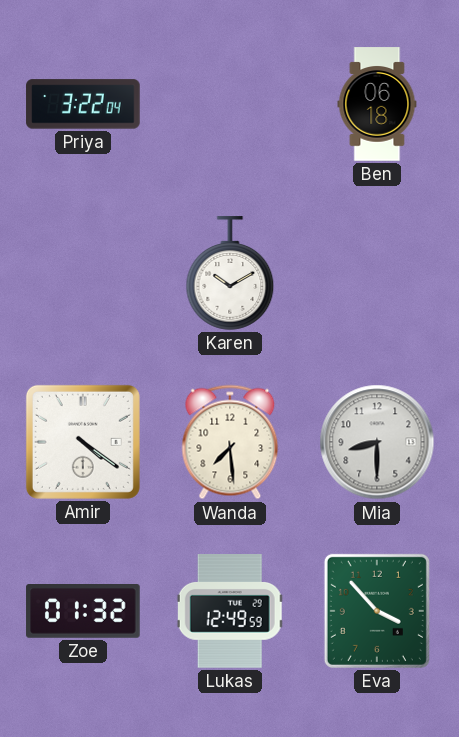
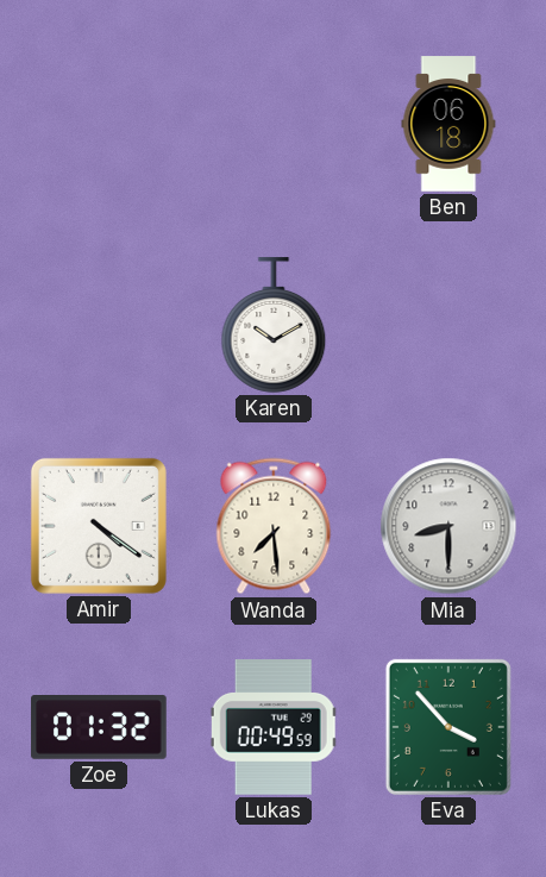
Priya: 3:22 -> none (83, 104)
Lukas: 12:49 -> 00:49 (274, 727)
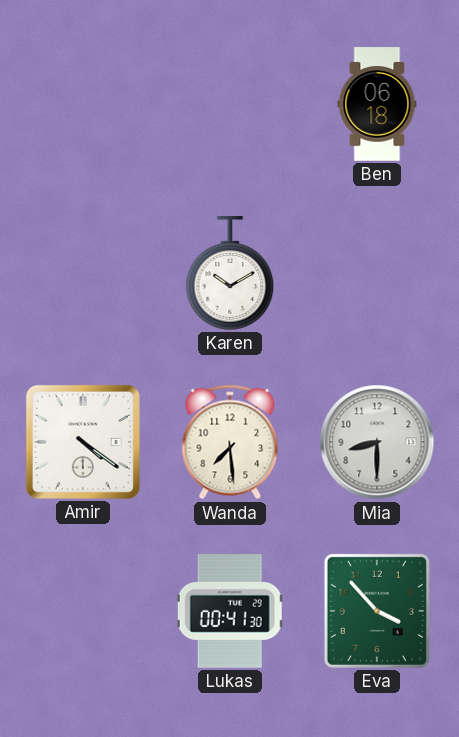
Zoe: 01:32 -> none (99, 728)
Lukas: 00:49 -> 00:41 (230, 611)
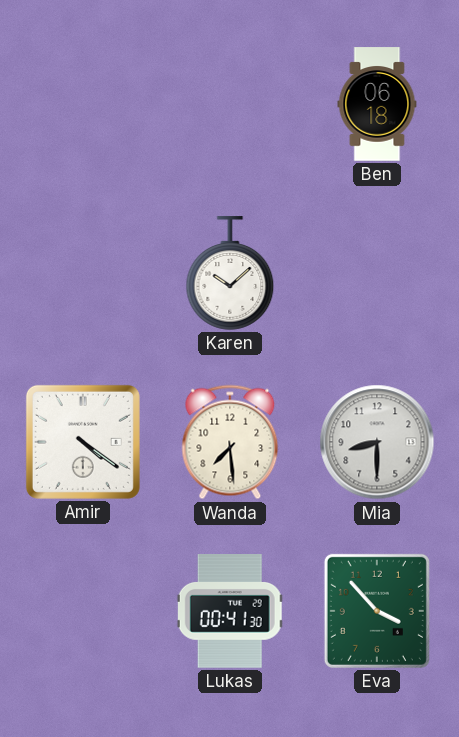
Karen: 10:10 -> 10:08 (230, 273)
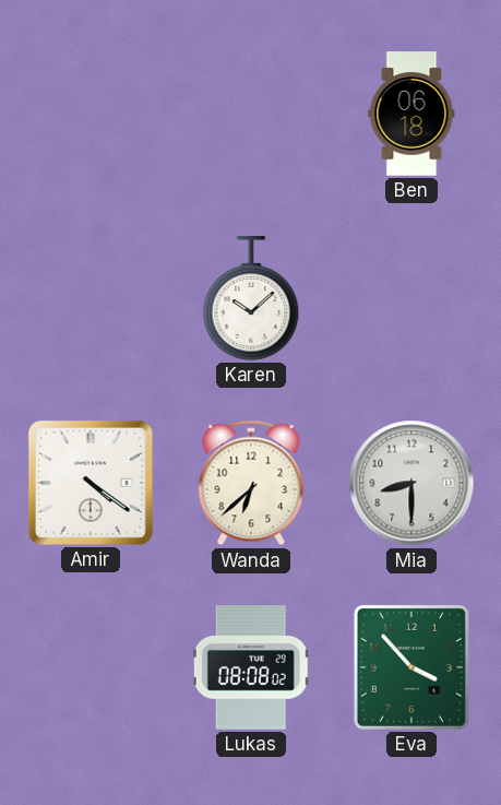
Wanda: 7:29 -> 6:38 (251, 483)
Lukas: 00:41 -> 08:08 (251, 667)
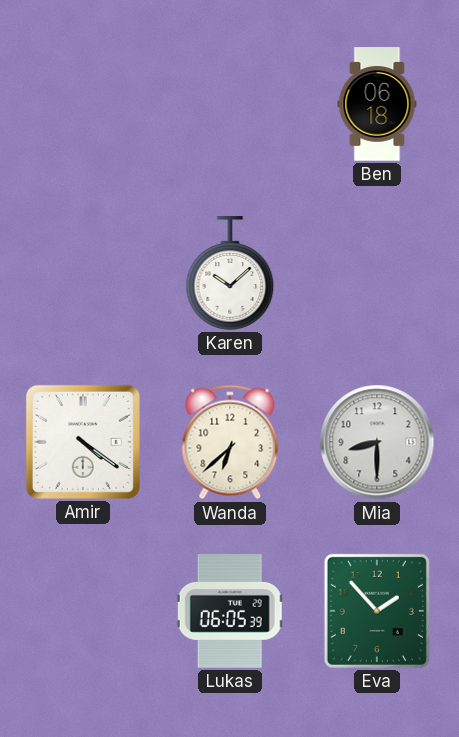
Lukas: 08:08 -> 06:05 (230, 611)
Eva: 3:53 -> 1:53 (377, 611)
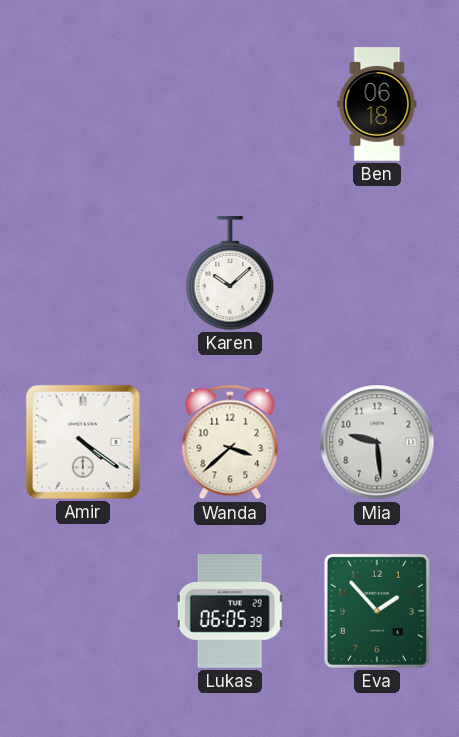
Wanda: 6:38 -> 3:38 (230, 442)
Mia: 8:30 -> 9:29 (377, 442)
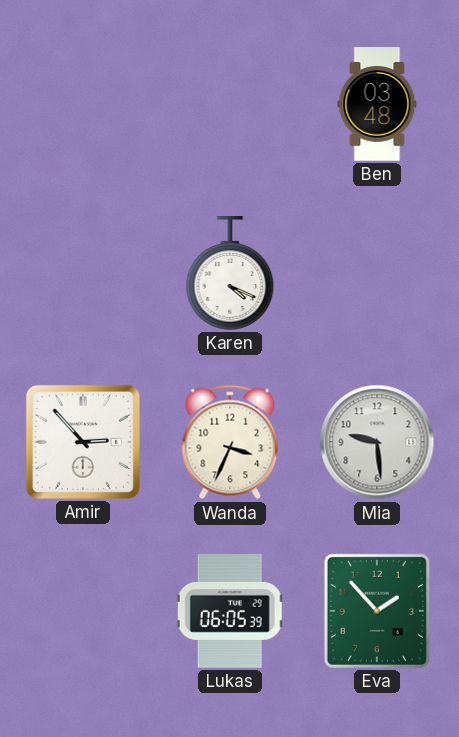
Ben: 06:18 -> 03:48 (377, 104)
Karen: 10:08 -> 4:19 (230, 273)
Amir: 4:21 -> 2:53 (83, 442)
Wanda: 3:38 -> 3:34 (230, 442)
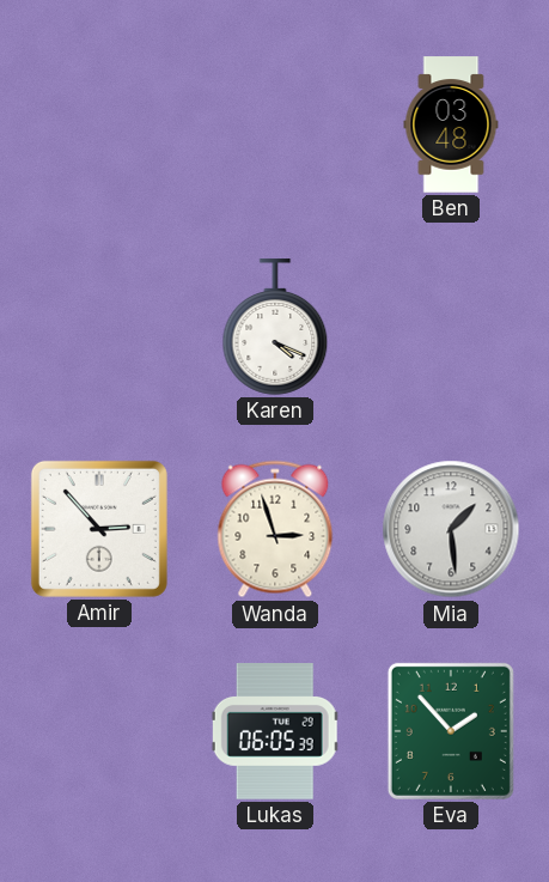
Wanda: 3:34 -> 2:57 (275, 529)
Mia: 9:29 -> 1:29 (451, 529)
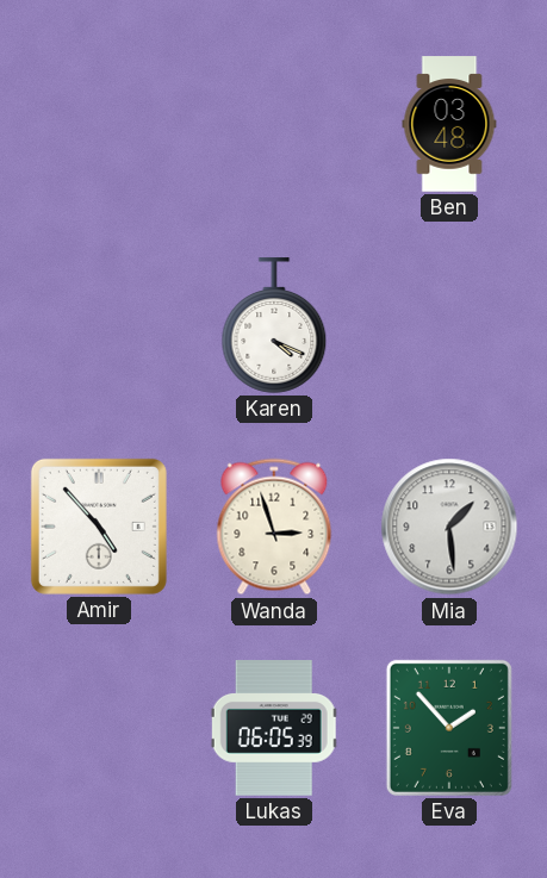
Amir: 2:53 -> 4:53 (99, 527)
